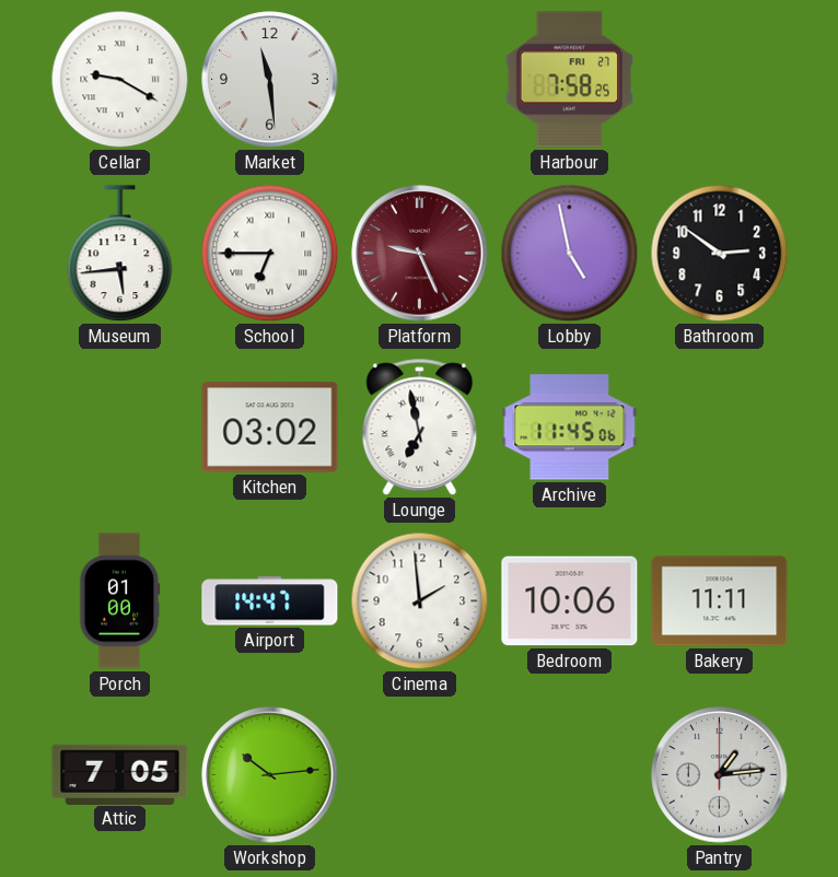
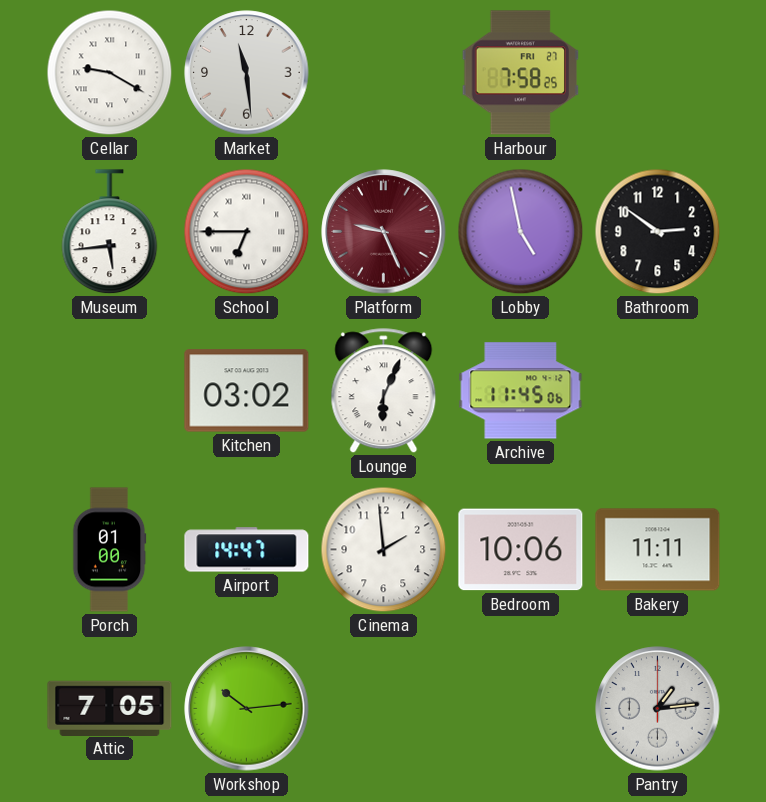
Lounge: 6:58 -> 6:04 (384, 391)
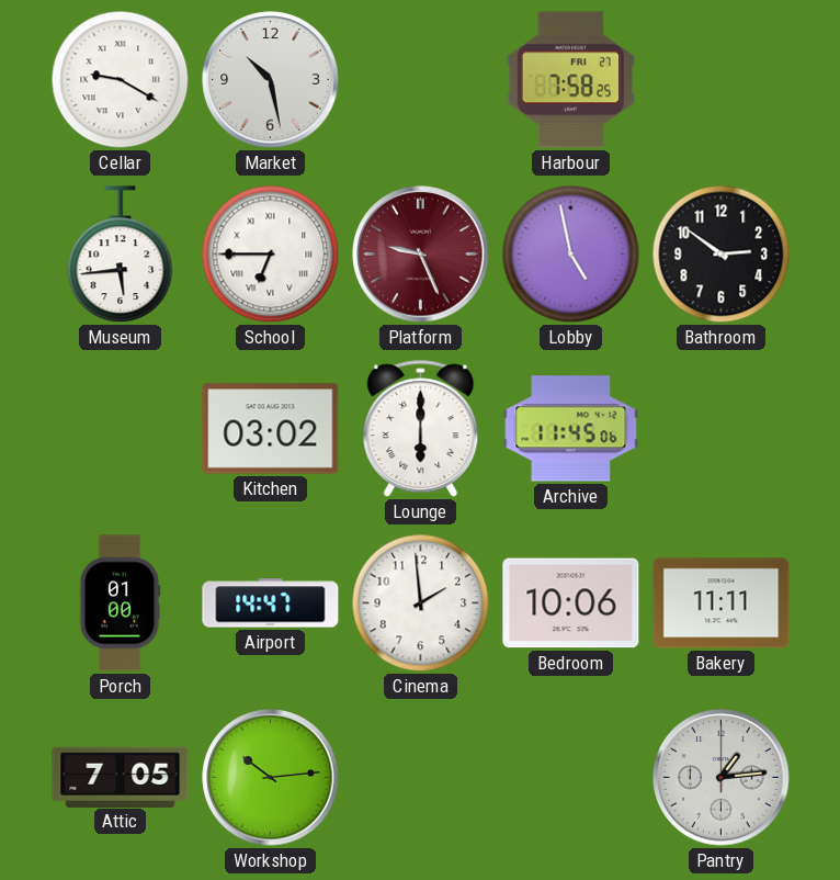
Market: 11:29 -> 10:28 (271, 80)
Lounge: 6:04 -> 6:00 (421, 429)
